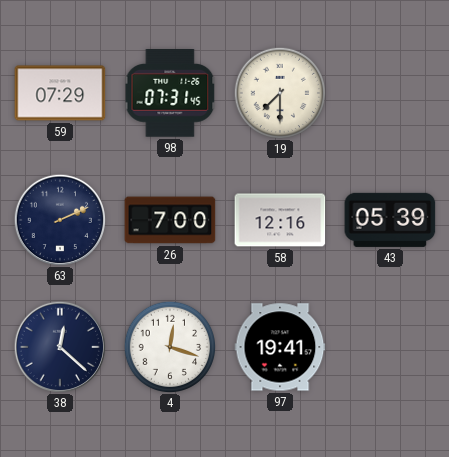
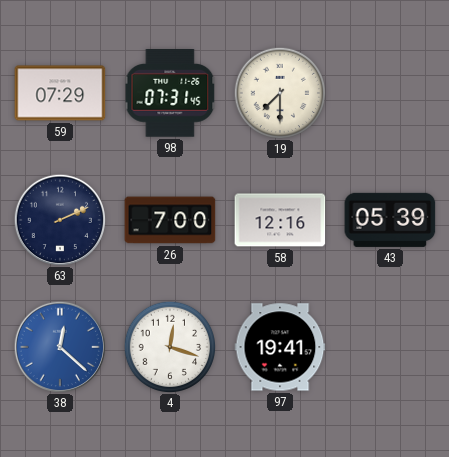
38 dial: navy -> blue (59, 346)
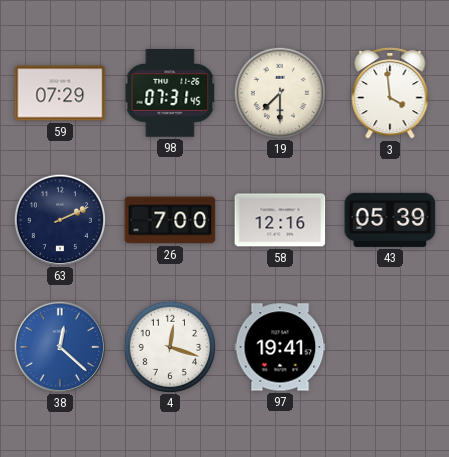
3: none -> 3:59 (390, 94)
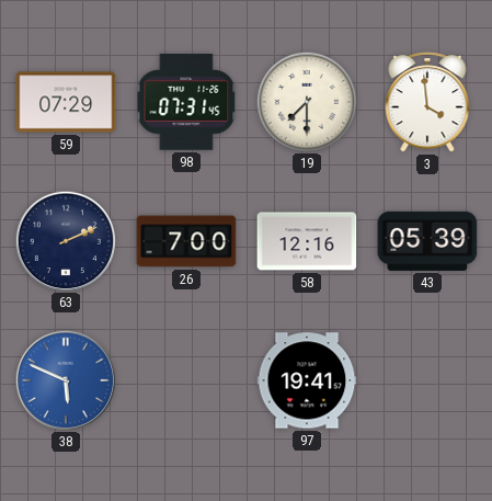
38: 12:22 -> 5:49 (65, 379)
4: 12:18 -> none (169, 346)
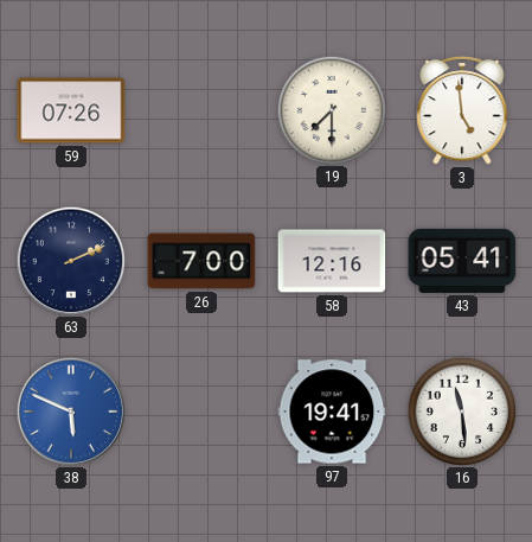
59: 07:29 -> 07:26 (71, 110)
98: 07:31 -> none (186, 102)
3: 3:59 -> 4:59 (462, 111)
43: 05:39 -> 05:41 (462, 261)
16: none -> 11:29 (461, 410)
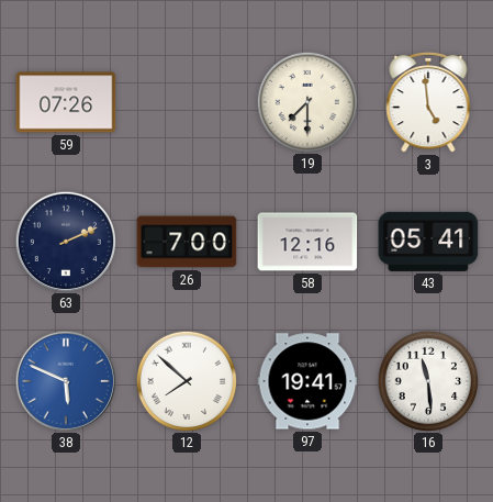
12: none -> 7:52 (186, 380)
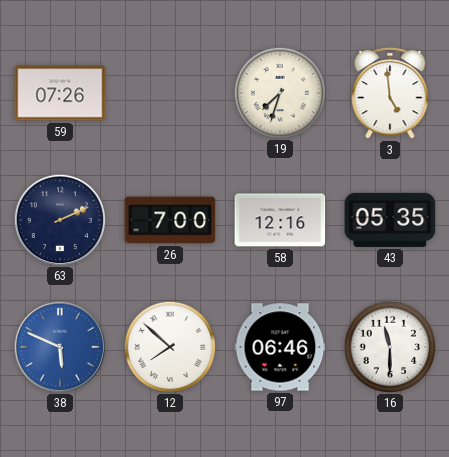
19: 7:30 -> 7:33 (279, 92)
43: 05:41 -> 05:35 (390, 220)
97: 19:41 -> 06:46 (280, 347)
16: 11:29 -> 11:30 (389, 346)
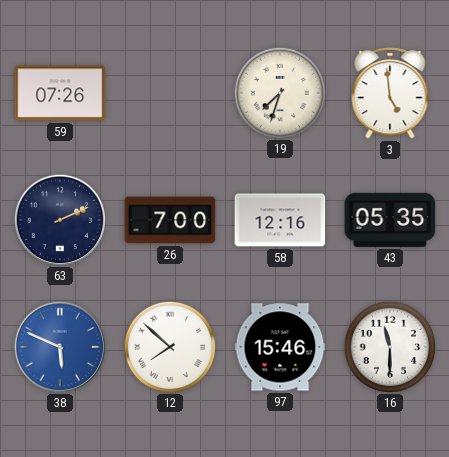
97: 06:46 -> 15:46 (280, 347)
